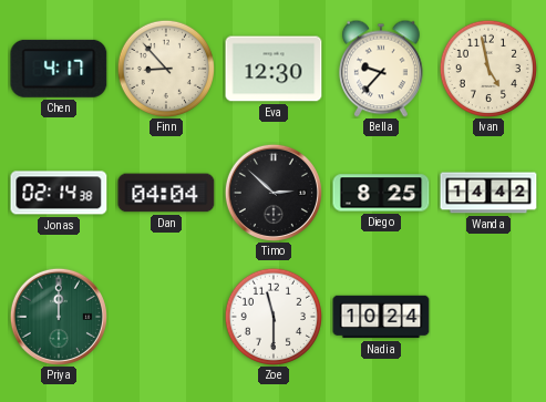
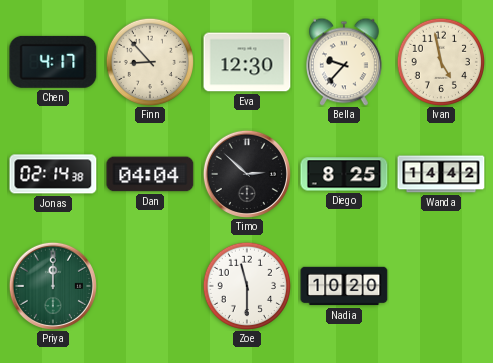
Nadia: 10:24 -> 10:20 (344, 286)
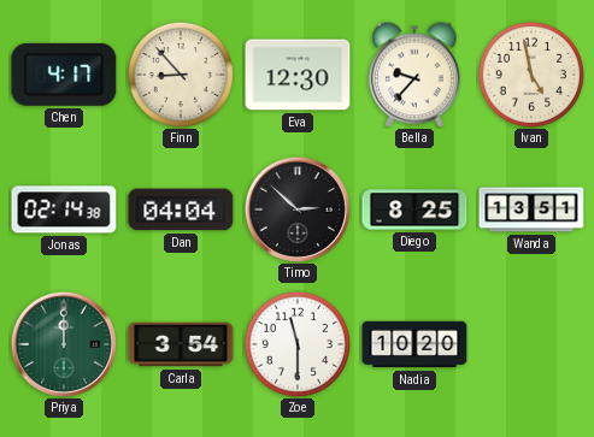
Wanda: 14:42 -> 13:51 (531, 209)
Carla: none -> 3:54 (181, 344)
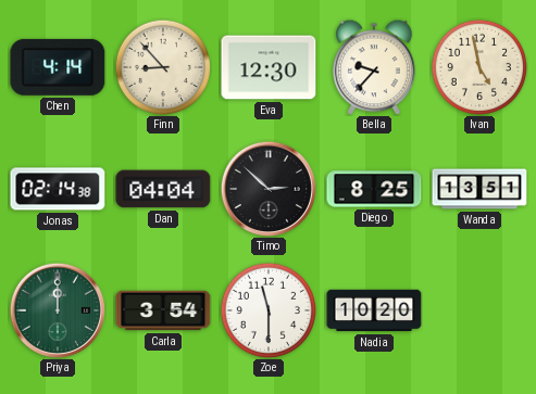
Chen: 4:17 -> 4:14 (58, 67)
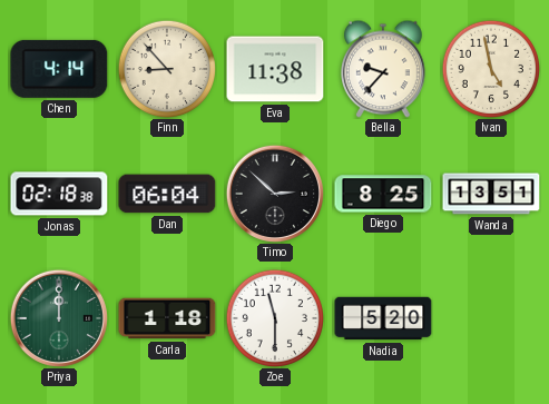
Eva: 12:30 -> 11:38 (275, 69)
Jonas: 02:14 -> 02:18 (59, 194)
Dan: 04:04 -> 06:04 (167, 194)
Carla: 3:54 -> 1:18 (167, 318)
Nadia: 10:20 -> 5:20 (383, 318)
